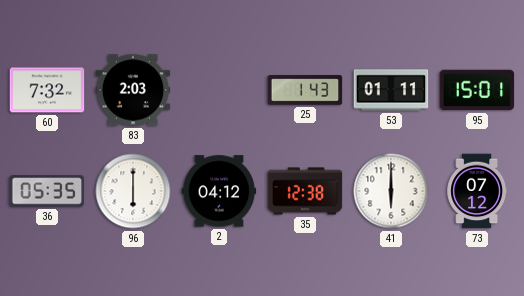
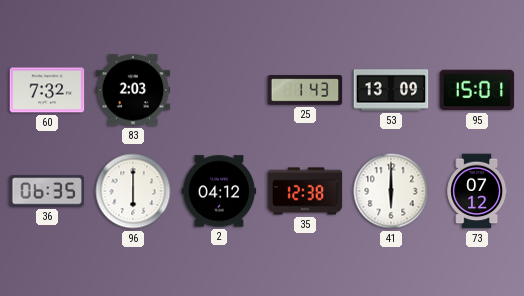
53: 01:11 -> 13:09 (391, 90)
36: 05:35 -> 06:35 (47, 191)
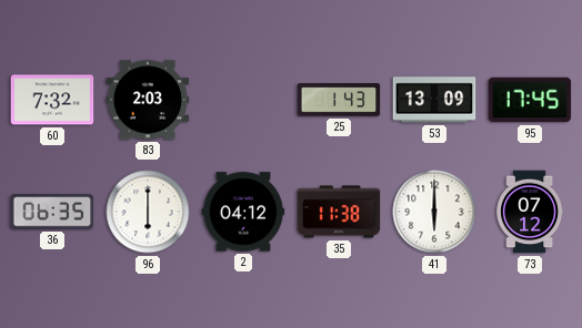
95: 15:01 -> 17:45 (530, 100)
35: 12:38 -> 11:38 (339, 212)
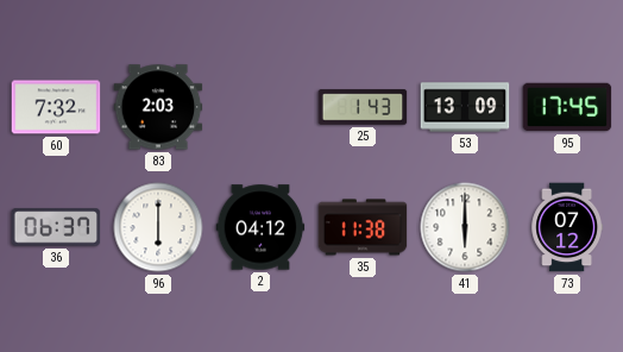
36: 06:35 -> 06:37 (56, 227)
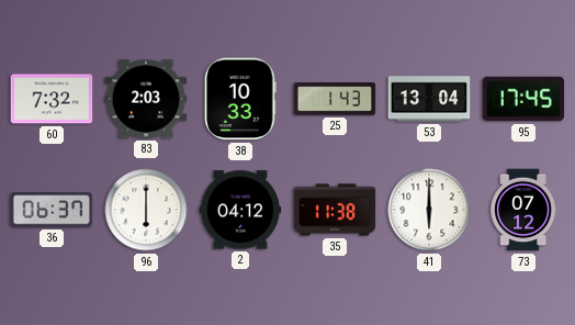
38: none -> 10:33 (240, 99)
53: 13:09 -> 13:04 (429, 99)
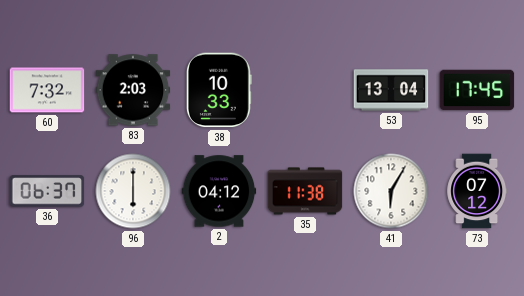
25: 1:43 -> none (335, 99)
41: 6:00 -> 6:05 (391, 191)
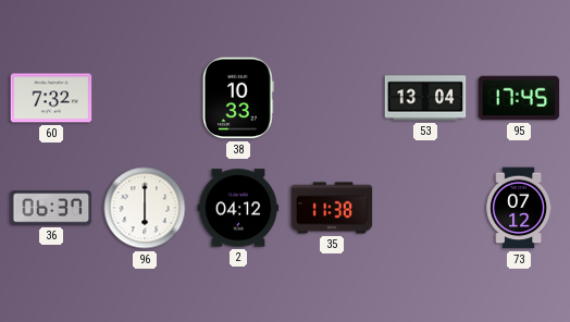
83: 2:03 -> none (133, 90)
41: 6:05 -> none (391, 191)
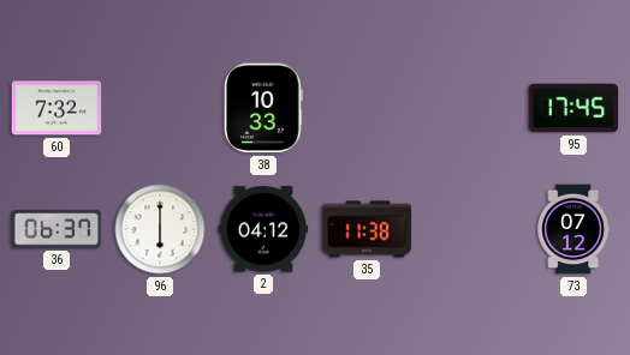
53: 13:04 -> none (425, 98)
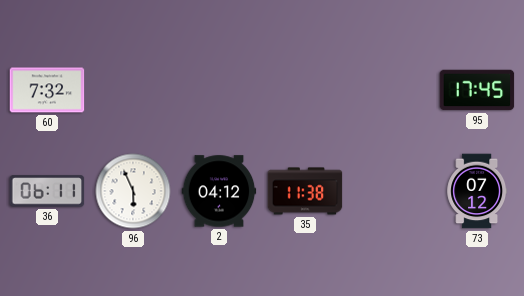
38: 10:33 -> none (263, 108)
36: 06:37 -> 06:11 (47, 191)
96: 6:00 -> 5:56 (133, 191)
